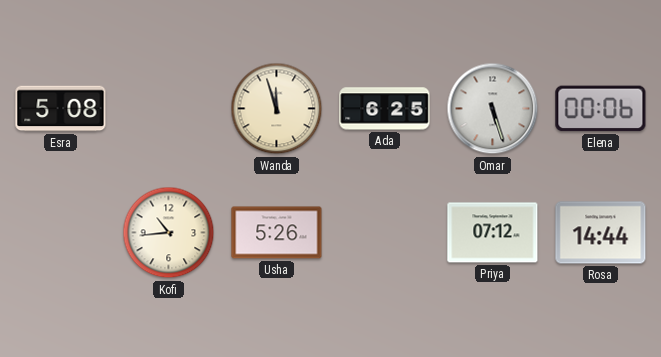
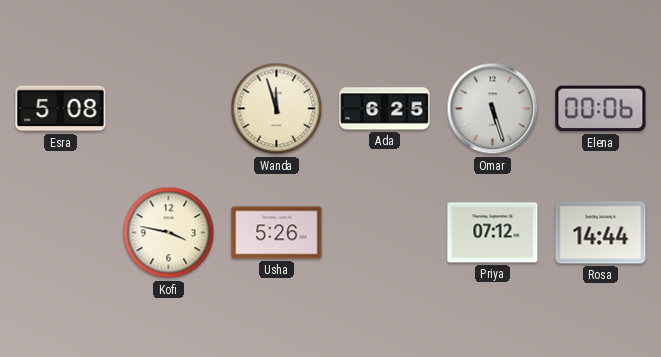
Kofi: 10:44 -> 3:47 (169, 233)
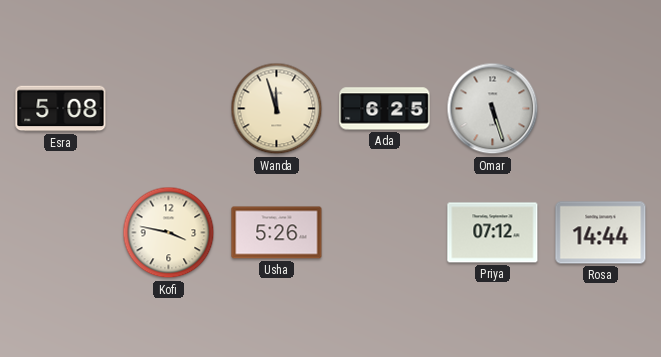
Elena: 00:06 -> none (601, 109)
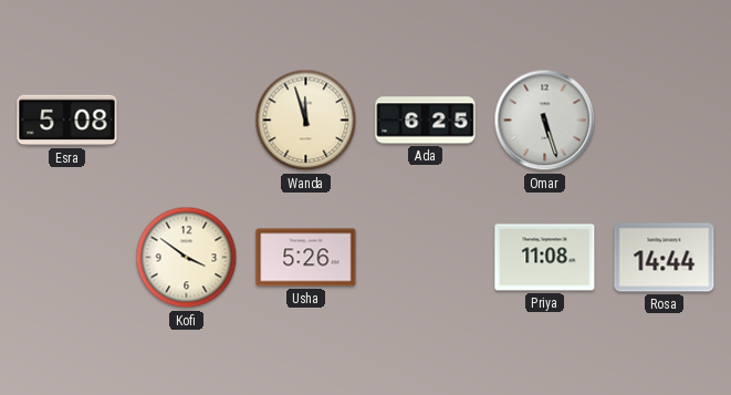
Kofi: 3:47 -> 3:51 (187, 258)
Priya: 07:12 -> 11:08 (545, 258)
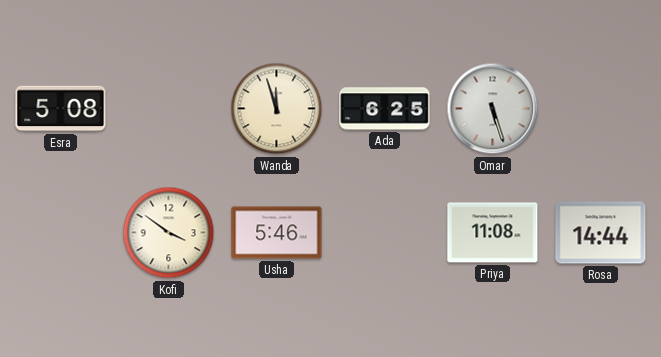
Usha: 5:26 -> 5:46 (277, 233)
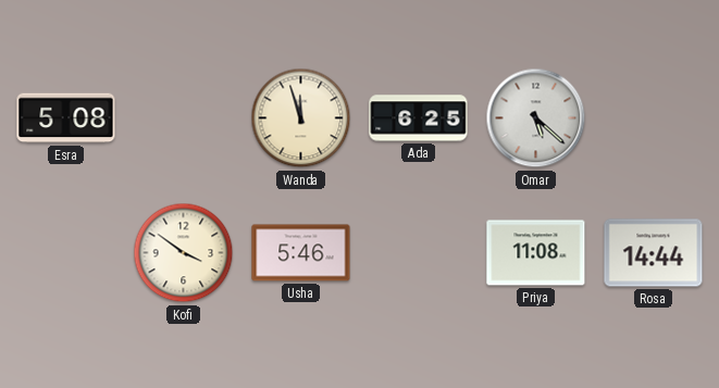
Omar: 5:27 -> 5:22 (536, 118)
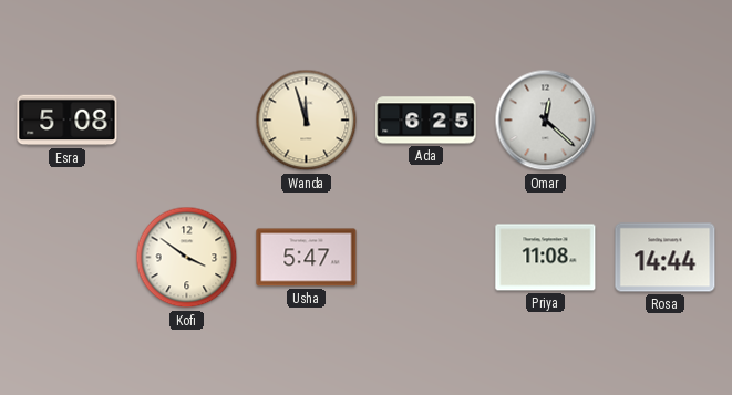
Omar: 5:22 -> 12:22 (546, 121)
Usha: 5:46 -> 5:47 (307, 258)
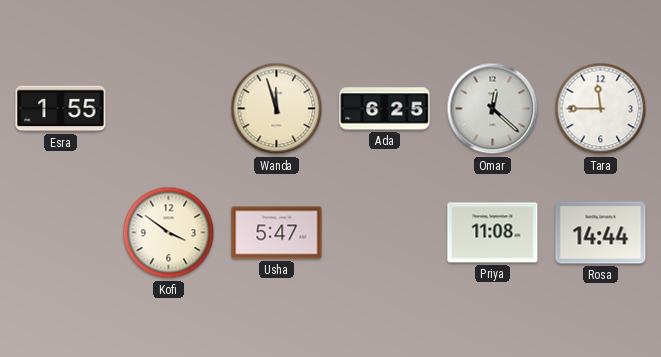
Esra: 5:08 -> 1:55 (61, 109)
Tara: none -> 11:45 (601, 109)
